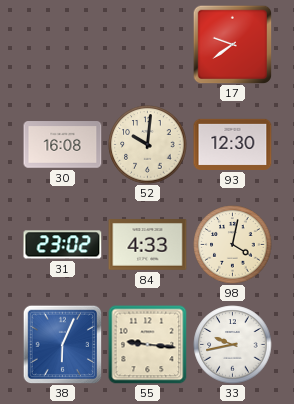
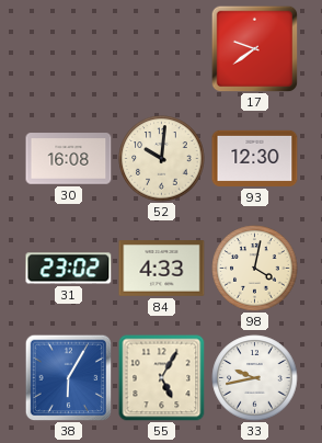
38: 6:04 -> 6:05 (68, 377)
55: 9:16 -> 5:05 (162, 378)
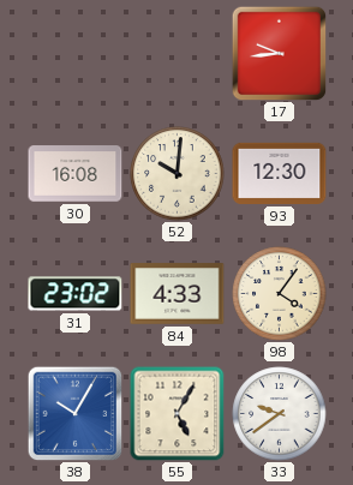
17: 9:39 -> 9:44 (279, 53)
98: 4:02 -> 4:06 (280, 294)
38: 6:05 -> 10:05 (74, 413)
33: 9:43 -> 9:39 (280, 414)
